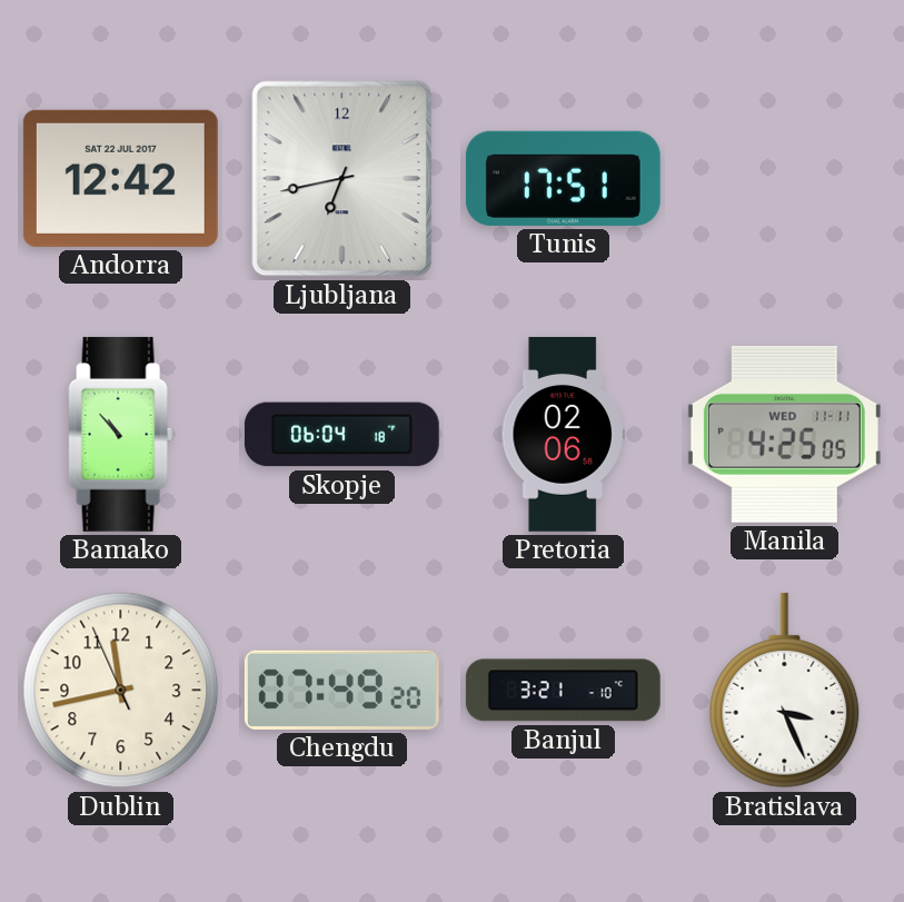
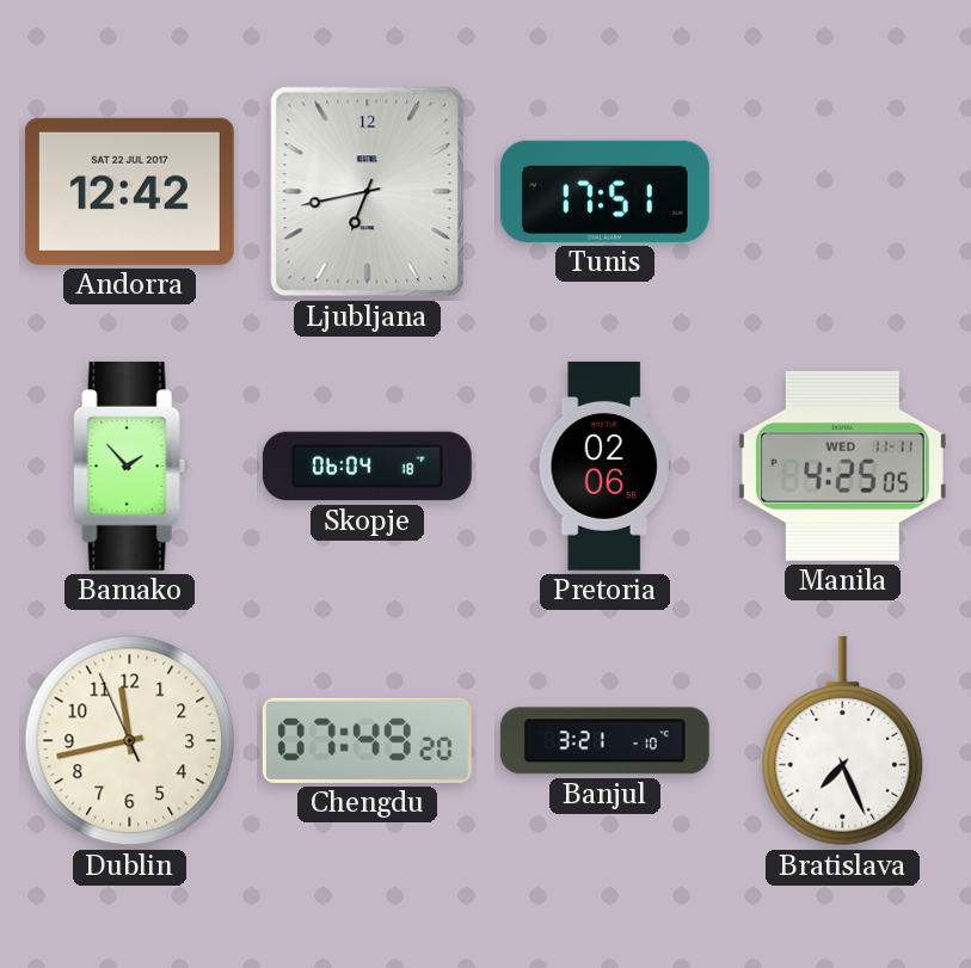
Bamako: 10:53 -> 1:53 (130, 465)
Bratislava: 3:26 -> 7:26 (843, 741)
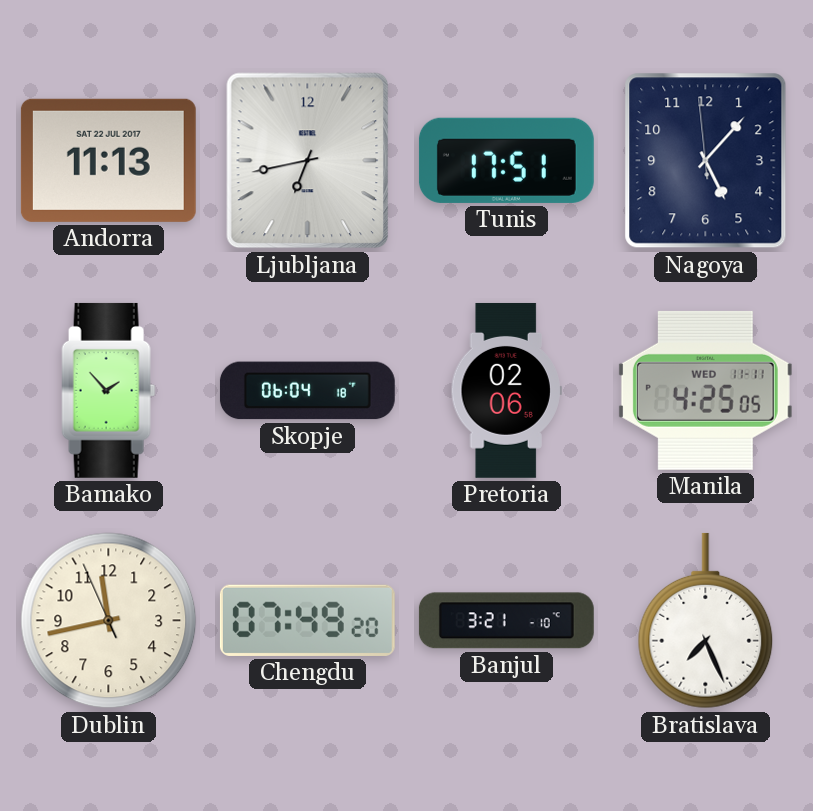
Andorra: 12:42 -> 11:13 (108, 160)
Nagoya: none -> 5:06 (706, 161)
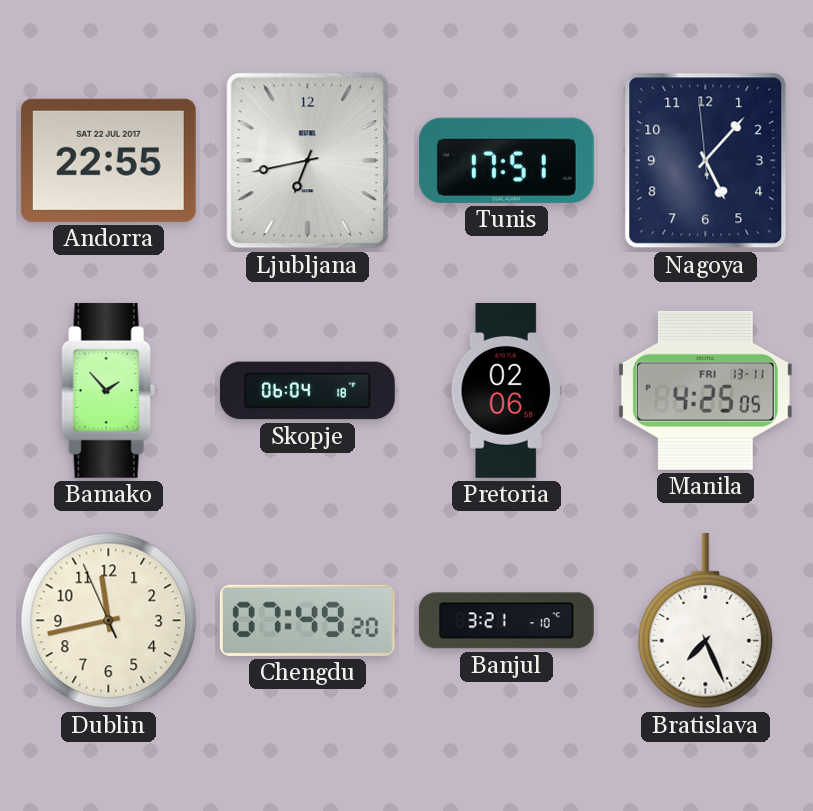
Andorra: 11:13 -> 22:55 (108, 160)
Manila date: WED 11-11 -> FRI 13-11 (705, 390)
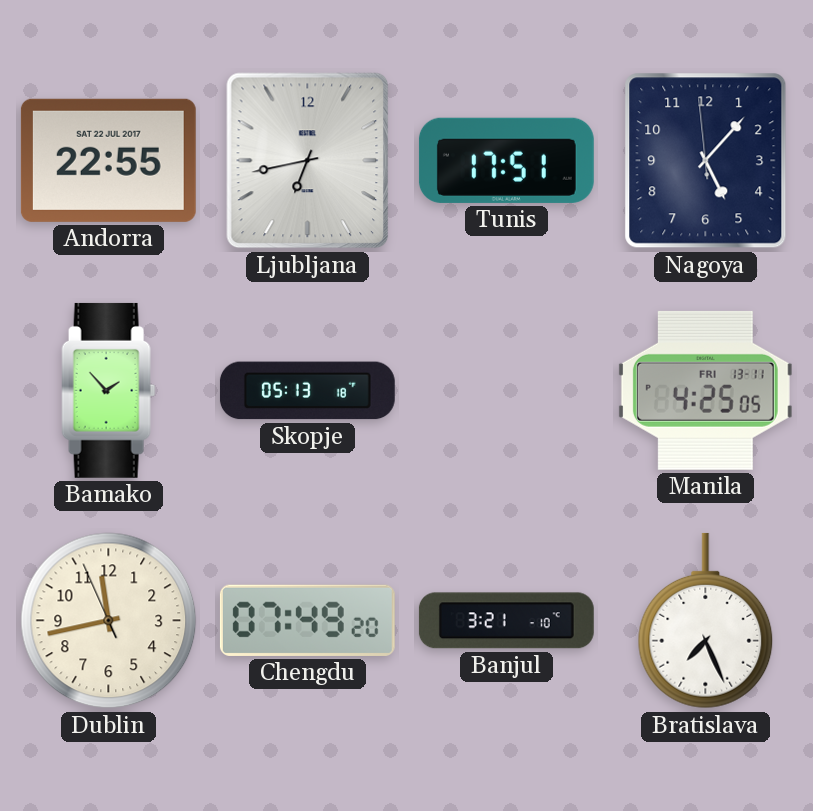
Skopje: 06:04 -> 05:13 (307, 391)
Pretoria: 02:06 -> none (506, 390)
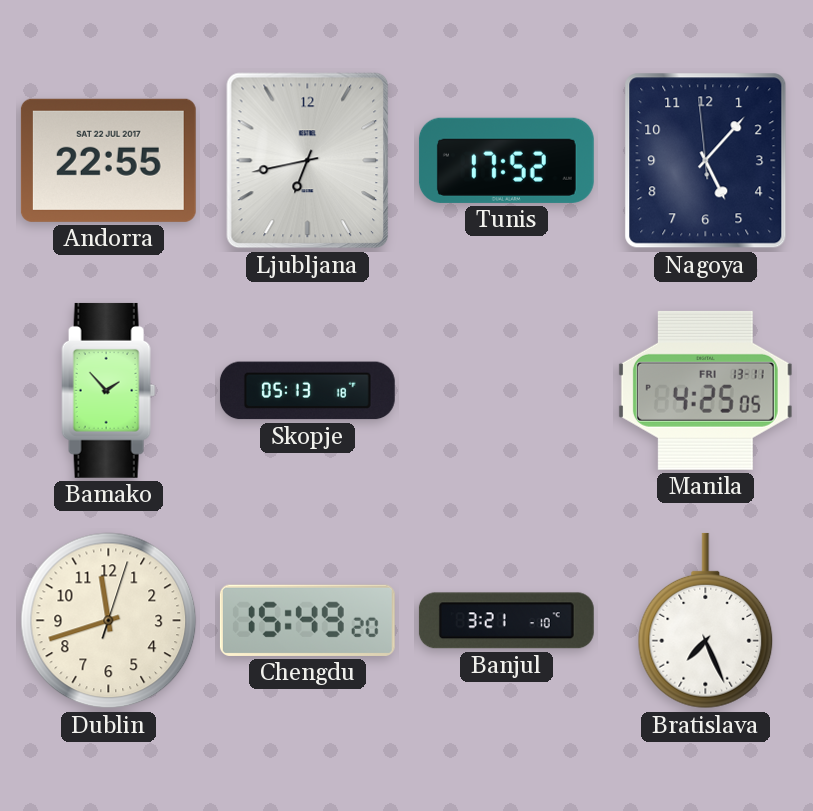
Tunis: 17:51 -> 17:52 (506, 160)
Dublin: 11:42:56 -> 11:42:03 (109, 621)
Chengdu: 07:49 -> 15:49 (307, 620)
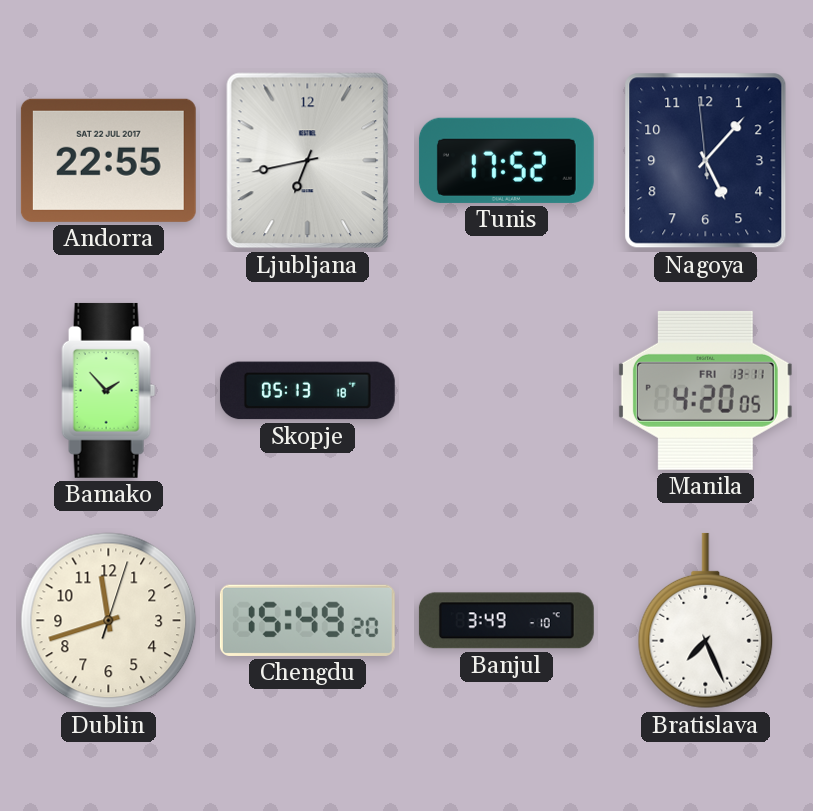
Manila: 4:25 -> 4:20 (705, 390)
Banjul: 3:21 -> 3:49 (506, 621)
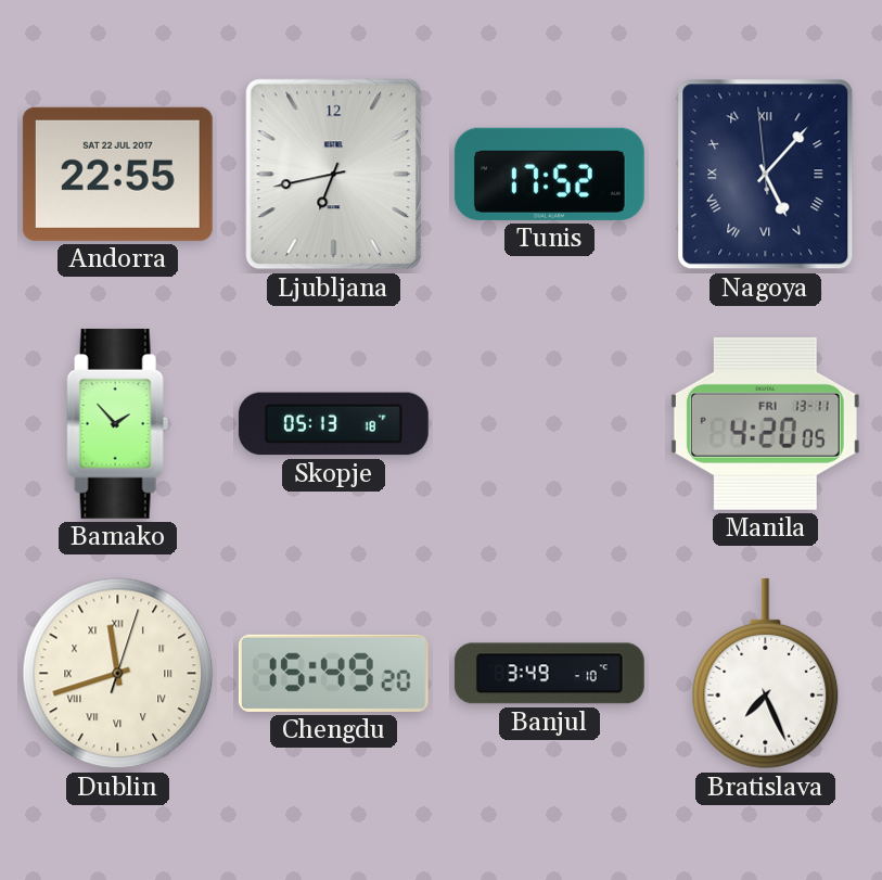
Nagoya numerals: Arabic -> Roman (766, 175)
Dublin numerals: Arabic -> Roman (118, 674)
